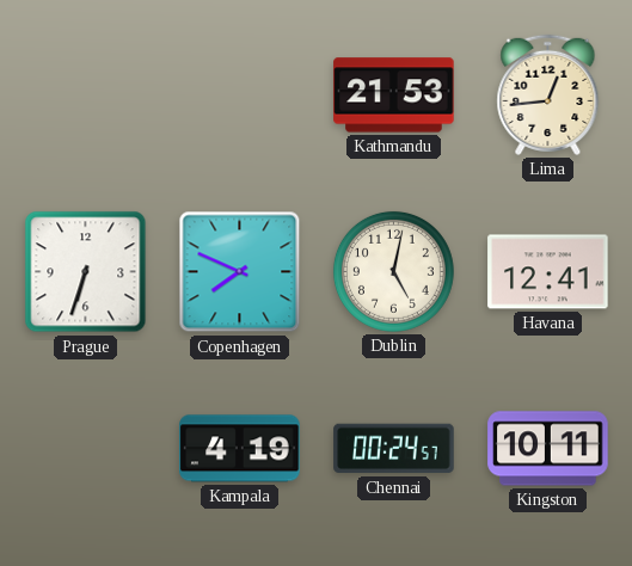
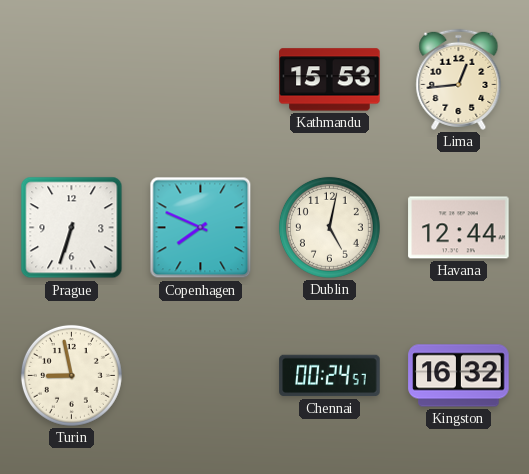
Kathmandu: 21:53 -> 15:53 (330, 80)
Havana: 12:41 -> 12:44 (459, 228)
Turin: none -> 8:58 (71, 375)
Kampala: 4:19 -> none (240, 449)
Kingston: 10:11 -> 16:32 (459, 376)
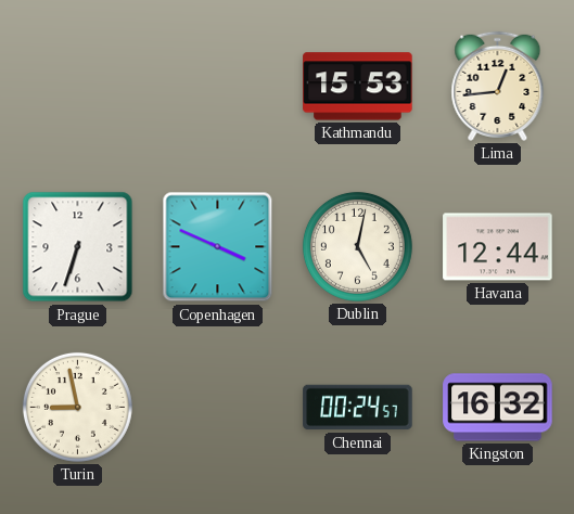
Copenhagen: 7:49 -> 3:49 (218, 247)
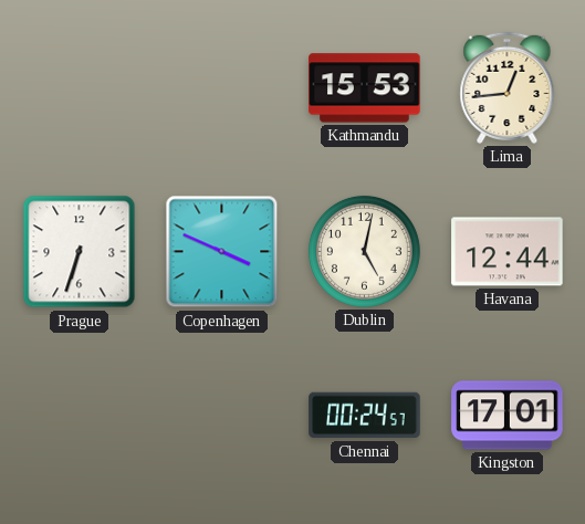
Turin: 8:58 -> none (77, 407)
Kingston: 16:32 -> 17:01 (508, 416)
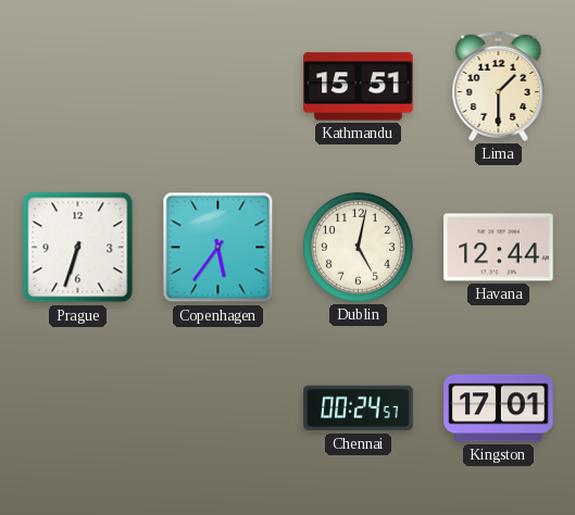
Kathmandu: 15:53 -> 15:51 (359, 87)
Lima: 12:44 -> 1:30 (499, 86)
Copenhagen: 3:49 -> 5:36 (218, 248)
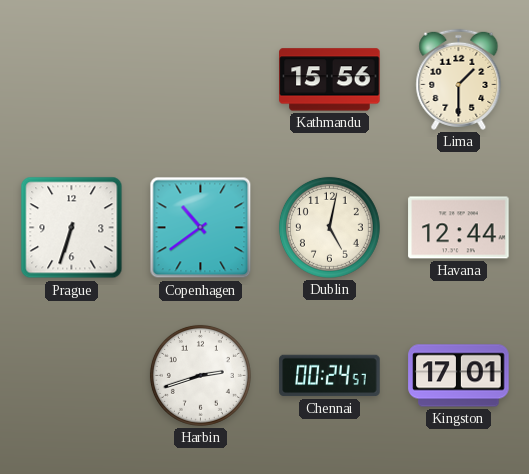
Kathmandu: 15:51 -> 15:56 (330, 80)
Copenhagen: 5:36 -> 10:39 (201, 228)
Harbin: none -> 2:42 (200, 375)
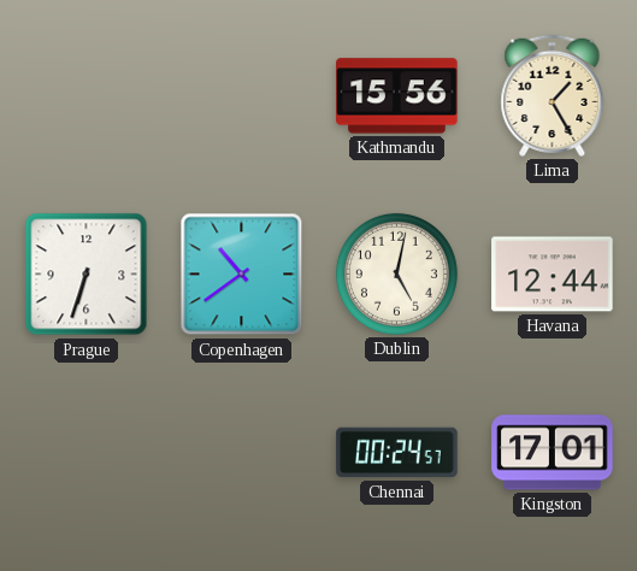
Lima: 1:30 -> 1:25 (553, 95)
Harbin: 2:42 -> none (200, 375)
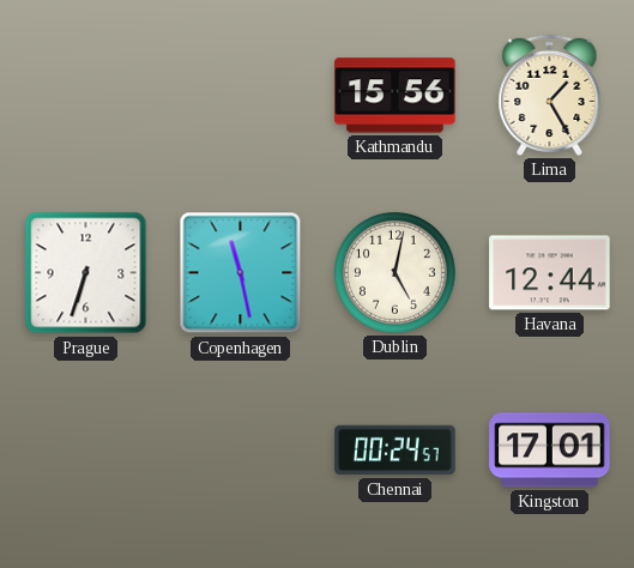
Copenhagen: 10:39 -> 11:28 (241, 273)
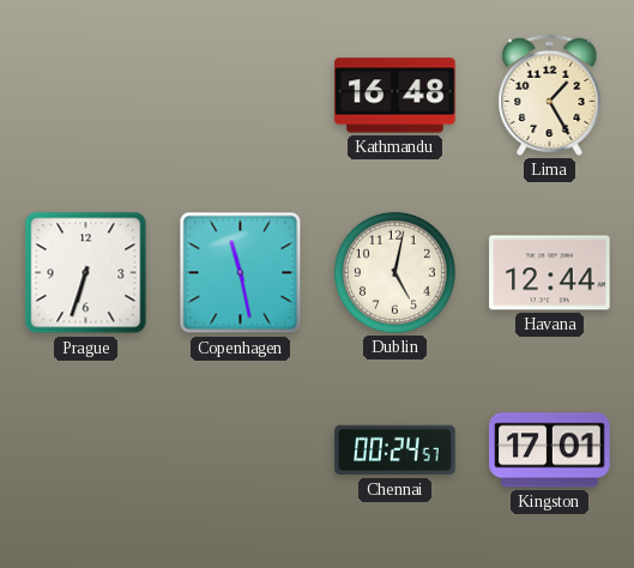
Kathmandu: 15:56 -> 16:48 (396, 96)
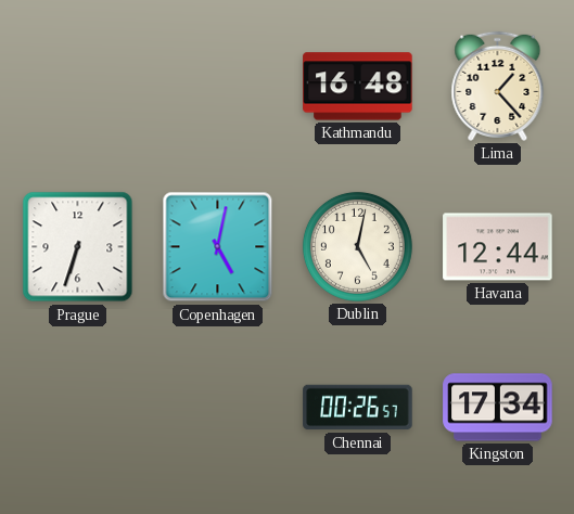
Lima: 1:25 -> 1:23 (498, 86)
Copenhagen: 11:28 -> 5:02 (218, 247)
Chennai: 00:24 -> 00:26 (358, 408)
Kingston: 17:01 -> 17:34 (498, 408)
